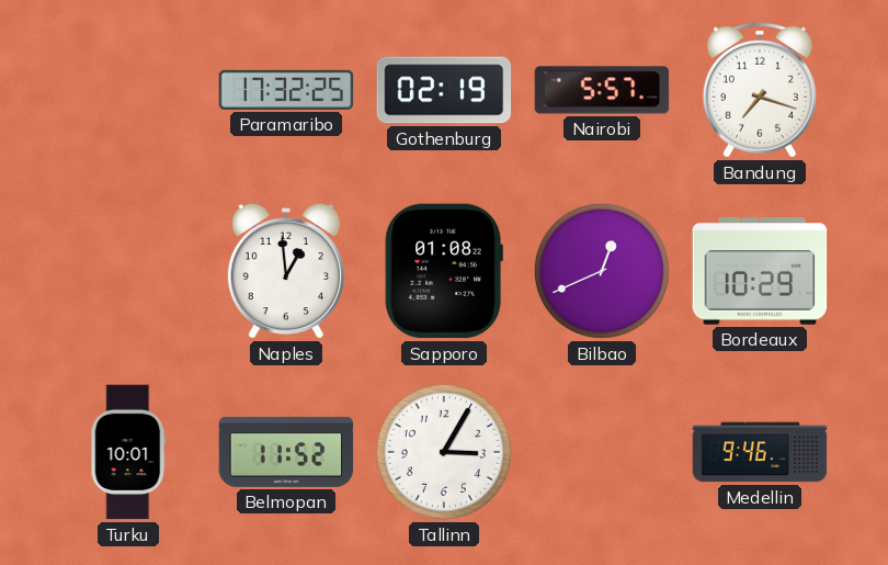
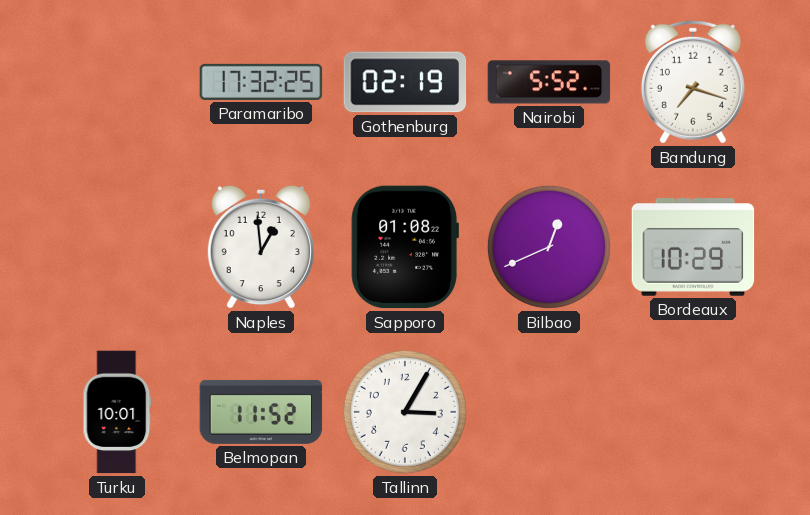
Nairobi: 5:57 -> 5:52 (549, 82)
Medellin: 9:46 -> none (760, 452)
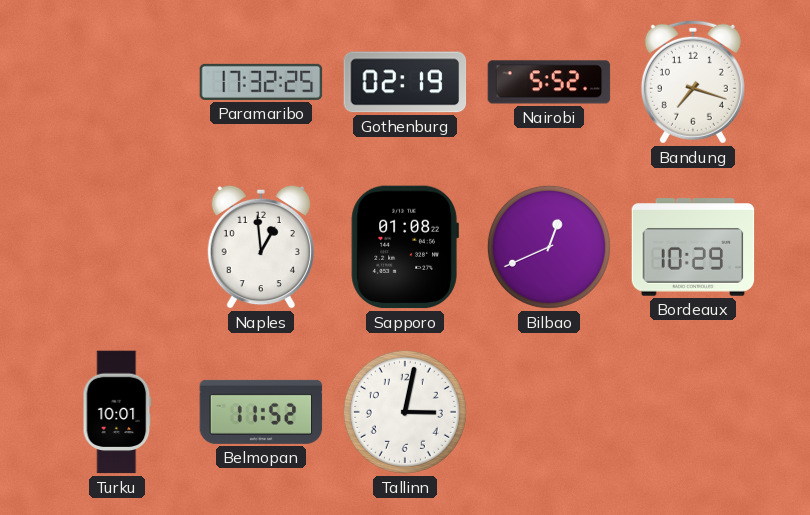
Tallinn: 3:05 -> 3:02 (405, 412)
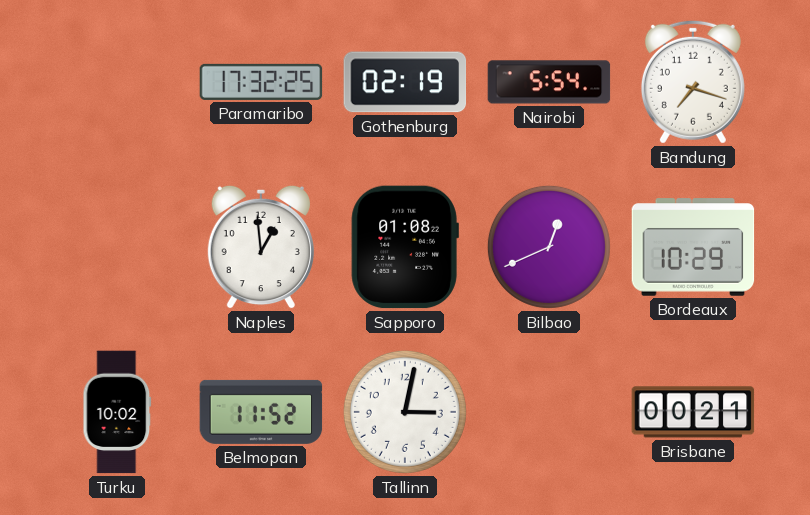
Nairobi: 5:52 -> 5:54 (549, 82)
Turku: 10:01 -> 10:02 (117, 412)
Brisbane: none -> 00:21 (693, 412)
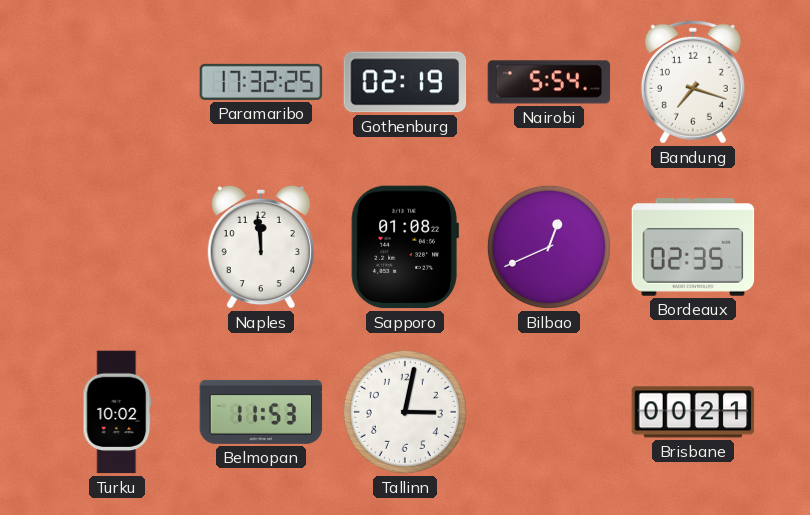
Naples: 12:59 -> 11:59 (261, 247)
Bordeaux: 10:29 -> 02:35 (693, 247)
Belmopan: 11:52 -> 11:53 (261, 412)
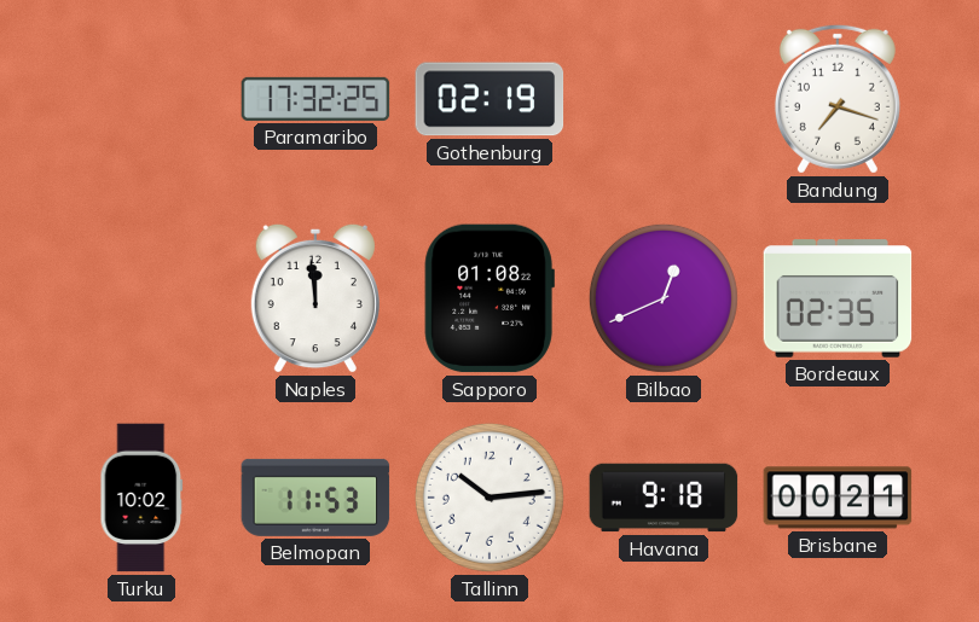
Nairobi: 5:54 -> none (549, 82)
Tallinn: 3:02 -> 10:14 (489, 498)
Havana: none -> 9:18 (664, 498)
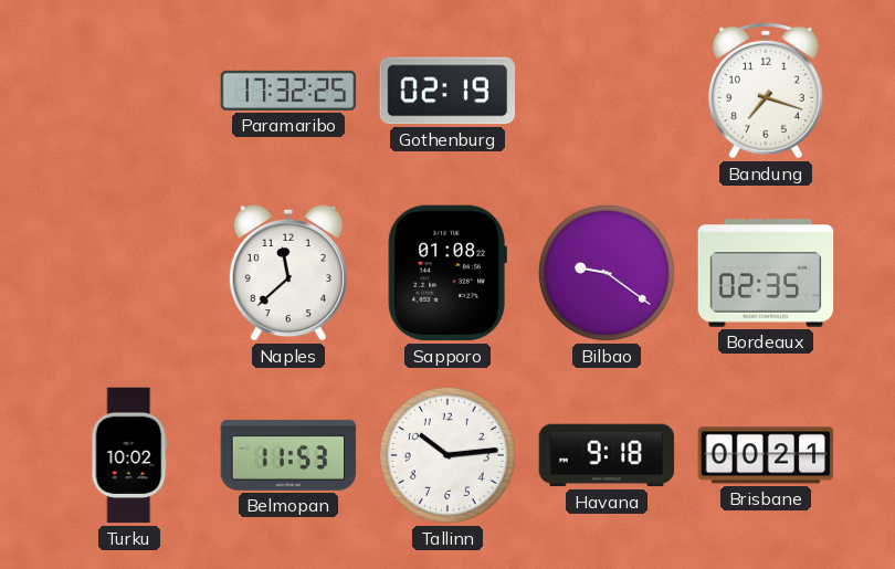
Naples: 11:59 -> 11:38 (288, 273)
Bilbao: 12:41 -> 9:21 (607, 273)
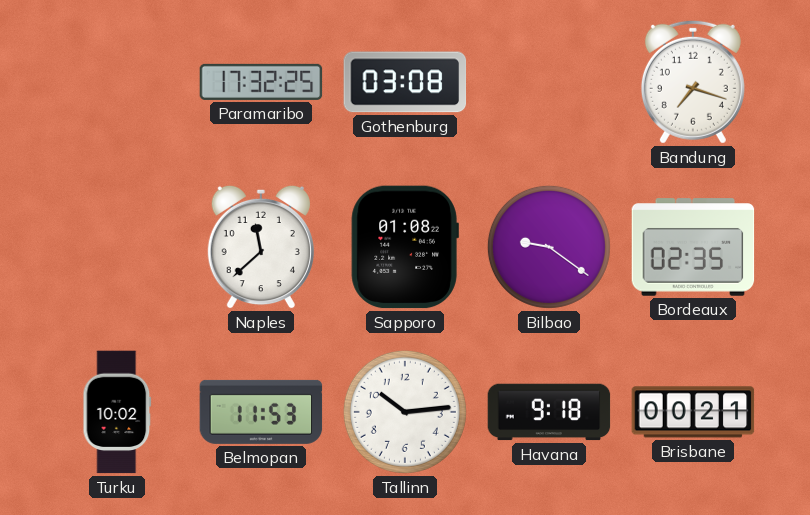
Gothenburg: 02:19 -> 03:08 (405, 82)
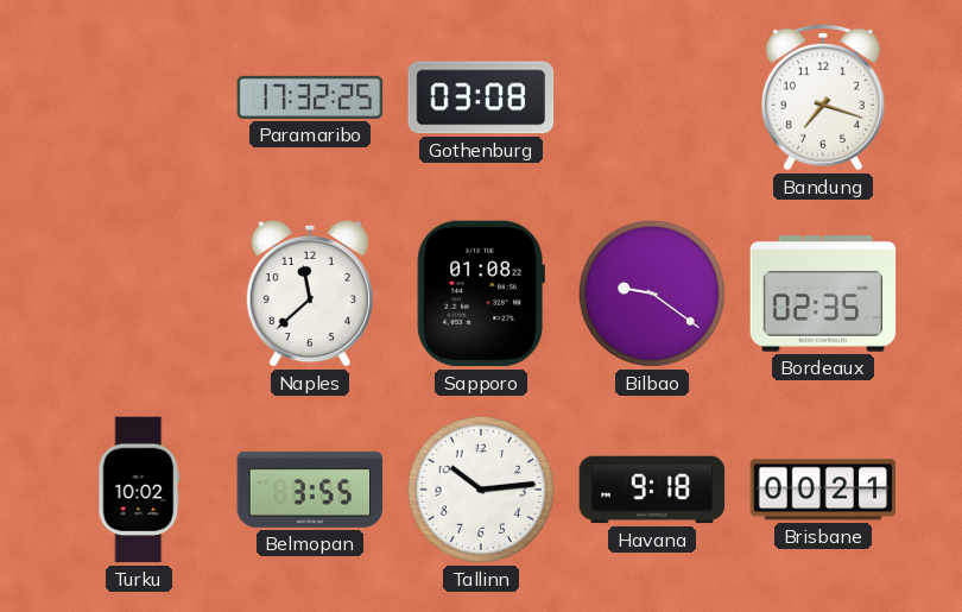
Belmopan: 11:53 -> 3:55 (310, 490)
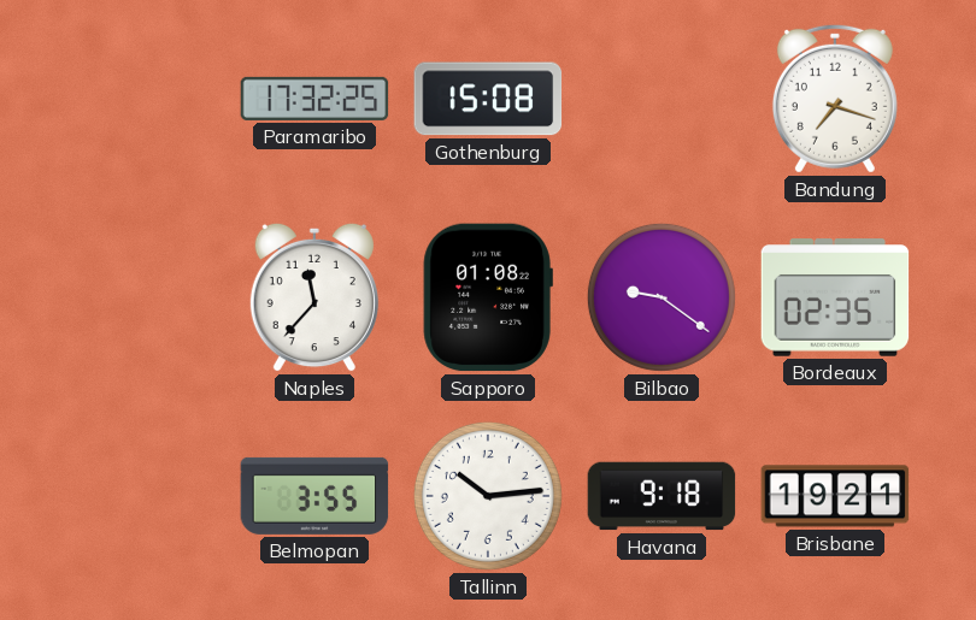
Gothenburg: 03:08 -> 15:08 (488, 99)
Naples: 11:38 -> 11:37 (314, 297)
Turku: 10:02 -> none (139, 490)
Brisbane: 00:21 -> 19:21 (835, 496)
